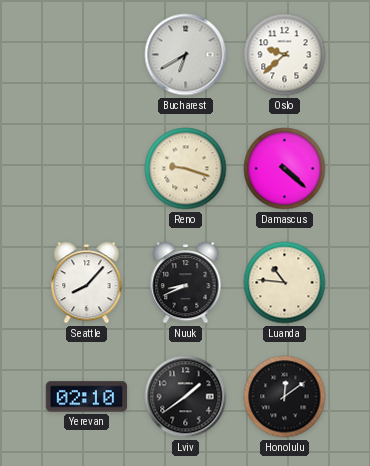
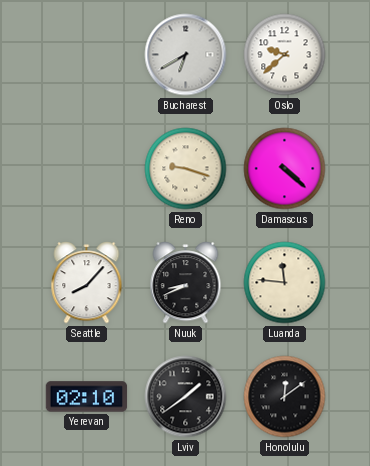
Luanda: 10:46 -> 11:46 (285, 283)
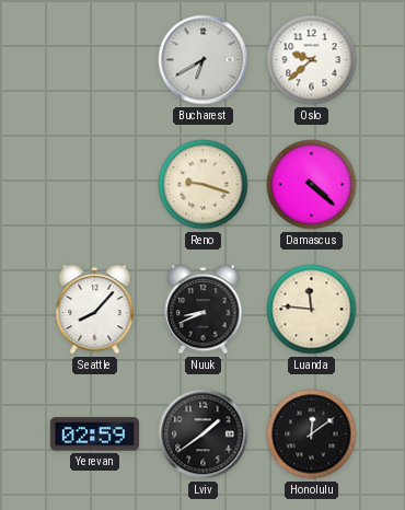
Yerevan: 02:10 -> 02:59 (95, 434)
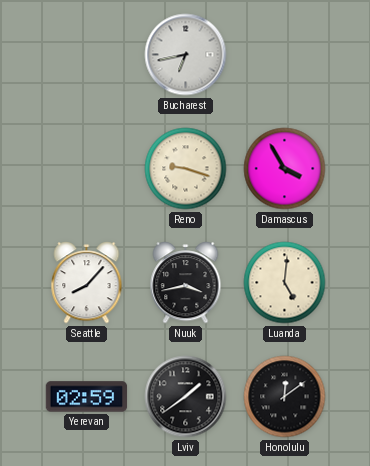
Bucharest: 6:40 -> 6:43 (186, 55)
Oslo: 9:38 -> none (312, 60)
Damascus: 4:22 -> 3:55 (285, 169)
Nuuk: 8:41 -> 3:43 (186, 283)
Luanda: 11:46 -> 5:01 (285, 283)
